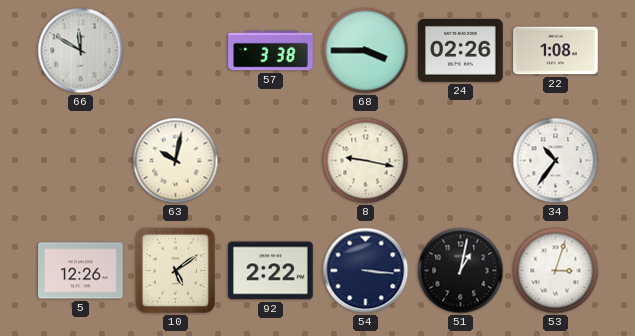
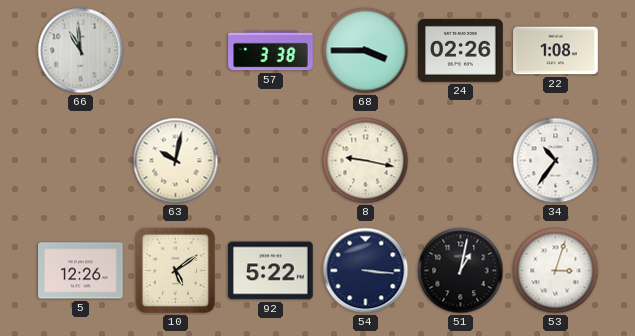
66: 11:50 -> 10:59 (81, 51)
92: 2:22 -> 5:22 (271, 271)
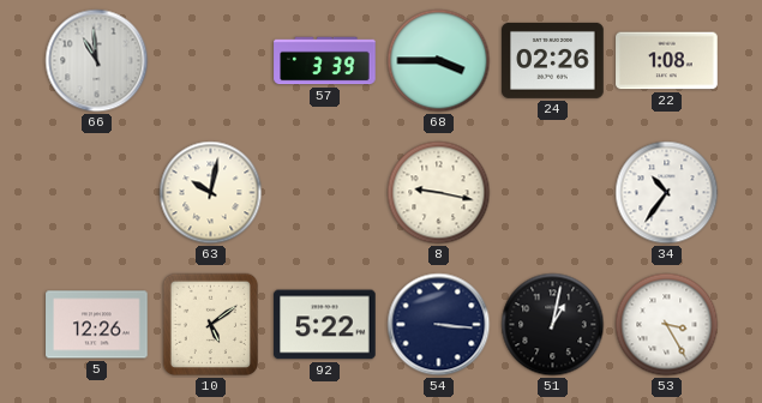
57: 3:38 -> 3:39 (325, 61)
53: 3:03 -> 3:25 (667, 325)
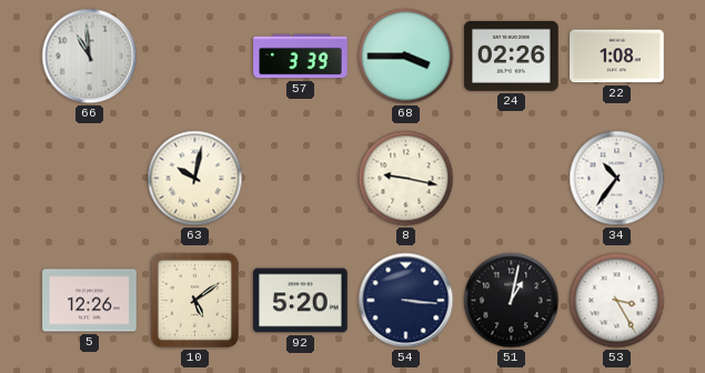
92: 5:22 -> 5:20 (301, 301)
